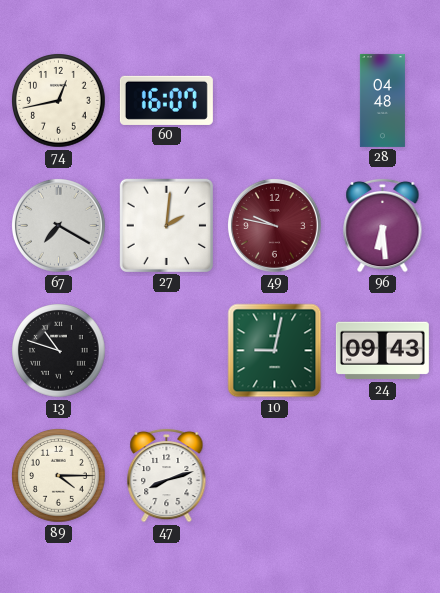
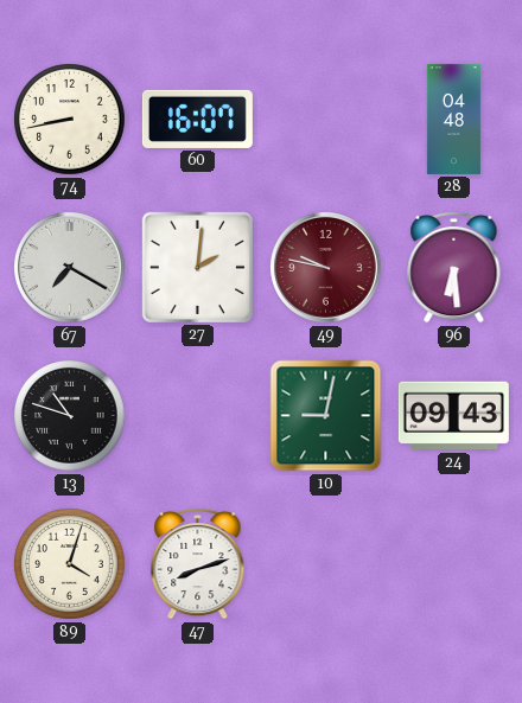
74: 12:43 -> 8:43 (70, 120)
89: 4:15 -> 4:03 (70, 564)
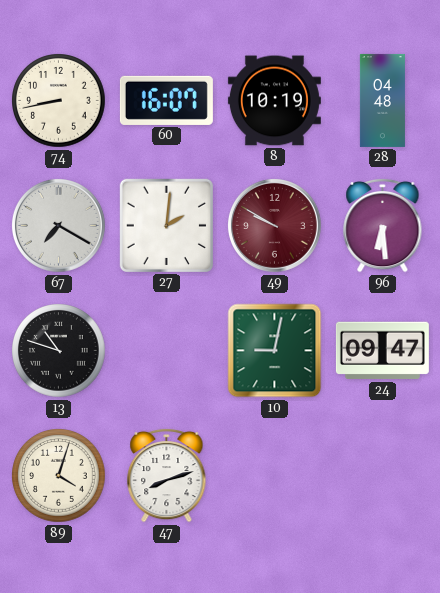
8: none -> 10:19 (274, 101)
49: 9:47 -> 9:50 (274, 225)
24: 09:43 -> 09:47 (382, 351)
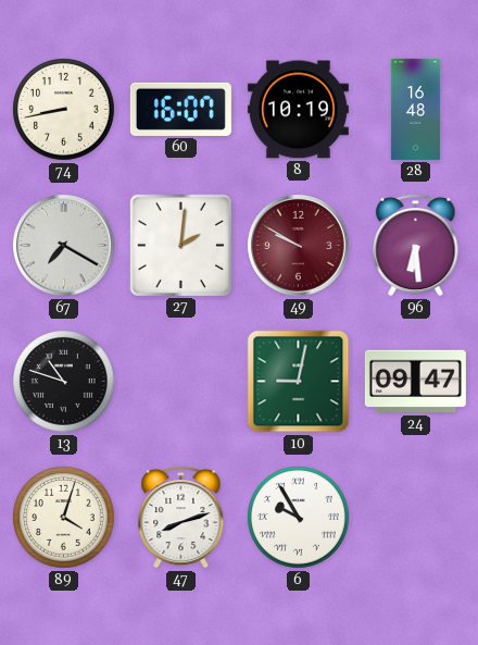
28: 04:48 -> 16:48 (415, 109)
6: none -> 9:55 (299, 518)
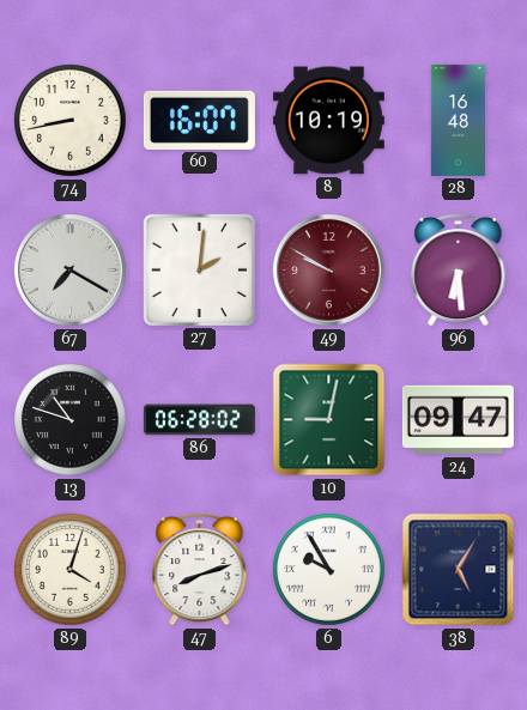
86: none -> 06:28 (199, 420)
38: none -> 5:05 (459, 570)
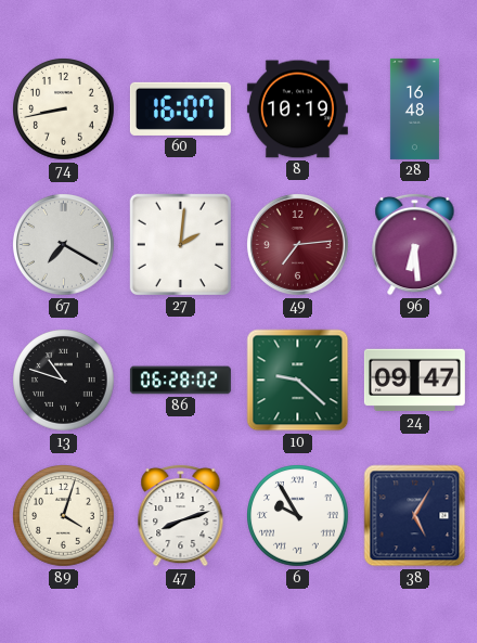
49: 9:50 -> 7:14 (297, 244)
10: 9:02 -> 9:22 (298, 381)
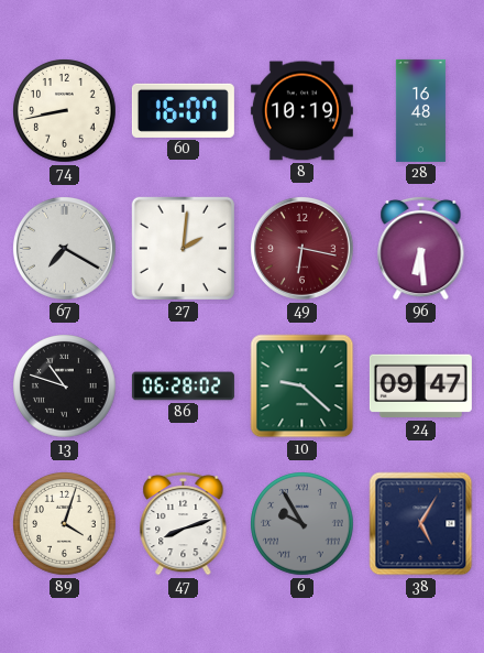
49: 7:14 -> 6:17 (301, 248)
6 dial: white -> grey (302, 524)
